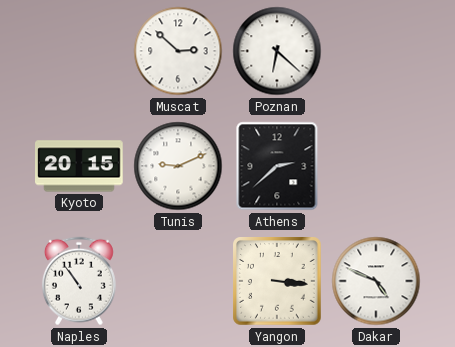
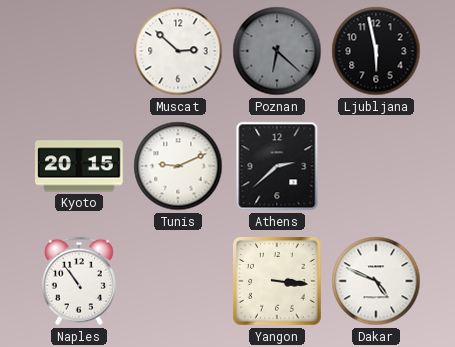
Poznan dial: white -> grey (277, 51)
Ljubljana: none -> 5:58 (376, 51)
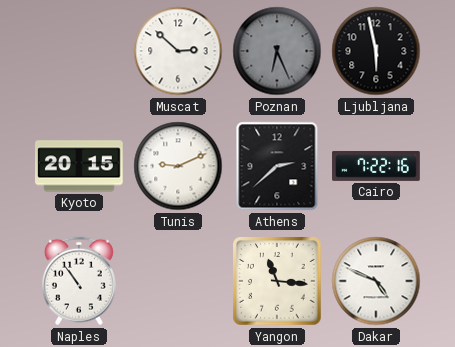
Poznan: 6:22 -> 6:26 (277, 51)
Cairo: none -> 7:22 (376, 166)
Yangon: 3:16 -> 11:16 (277, 281)
